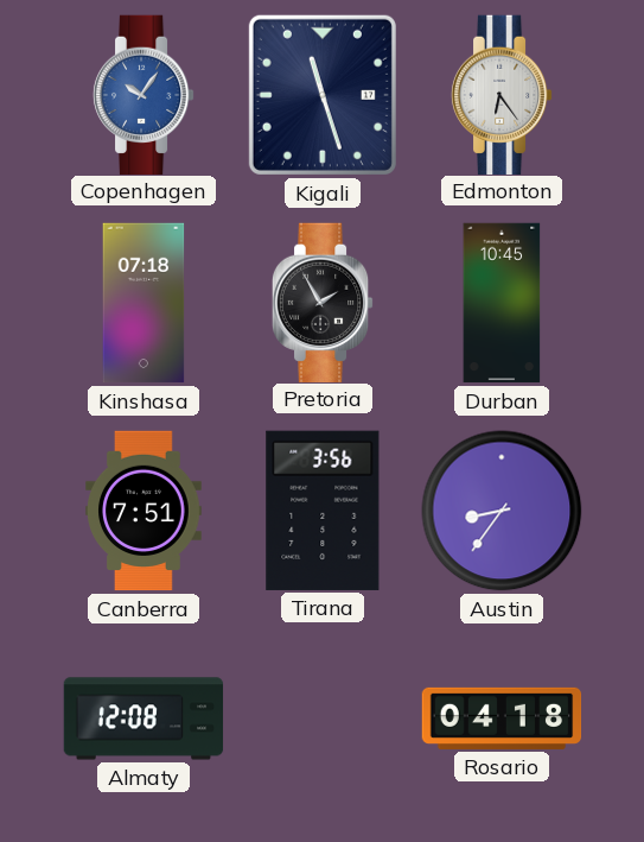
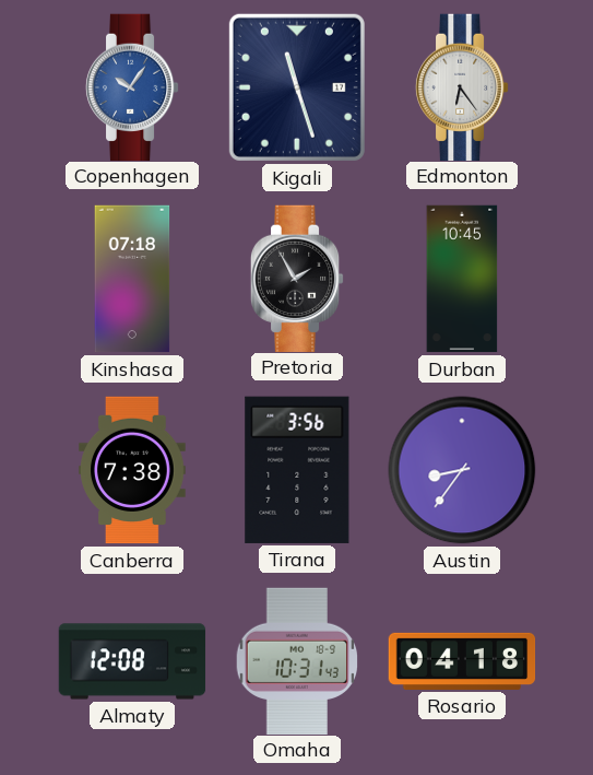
Canberra: 7:51 -> 7:38 (132, 470)
Omaha: none -> 10:31 (297, 660)
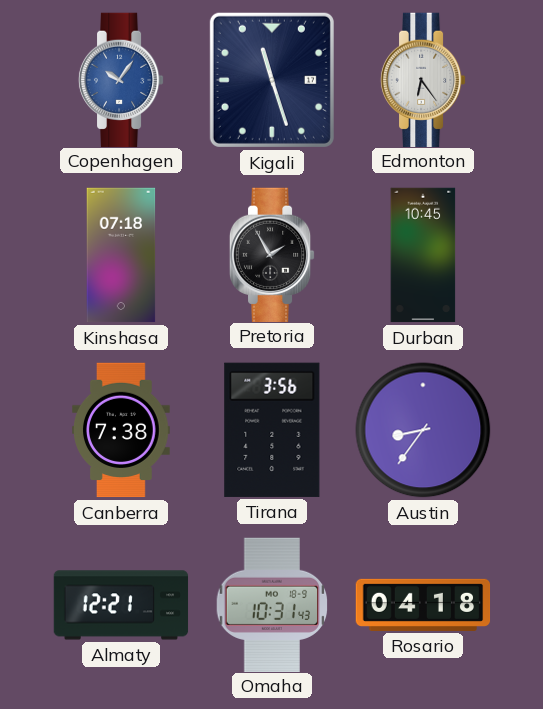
Almaty: 12:08 -> 12:21 (121, 605)
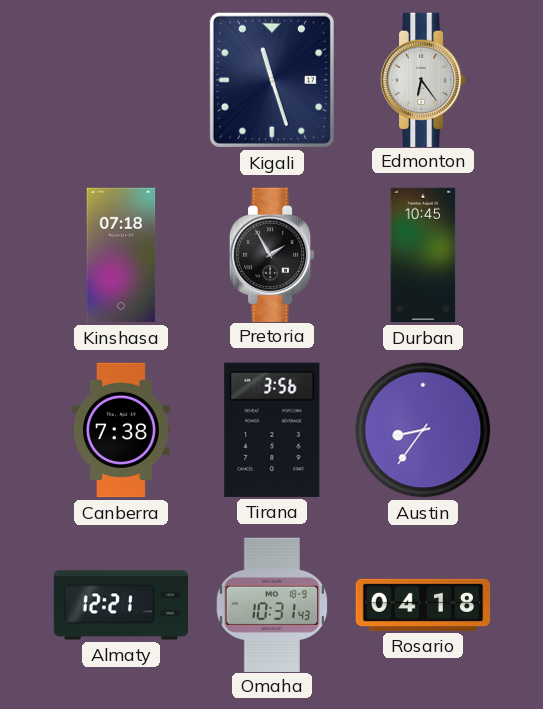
Copenhagen: 10:06 -> none (121, 79)
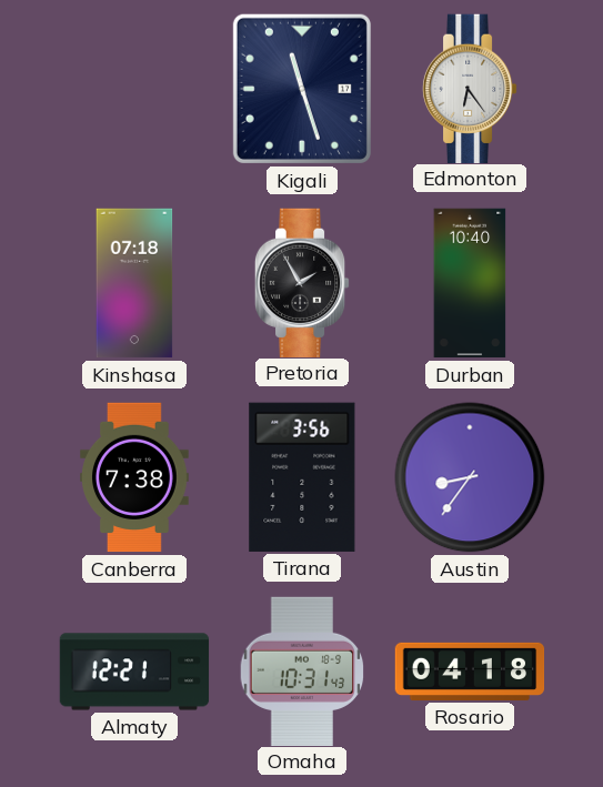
Durban: 10:45 -> 10:40 (470, 283)
